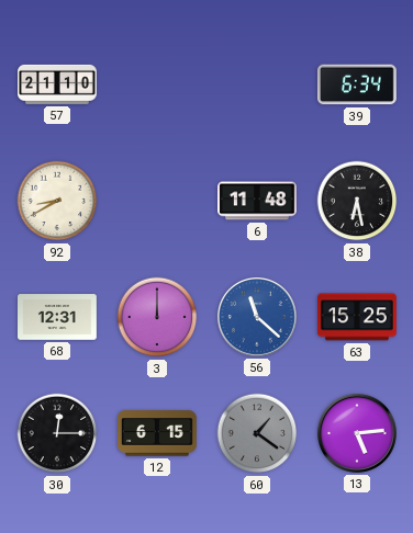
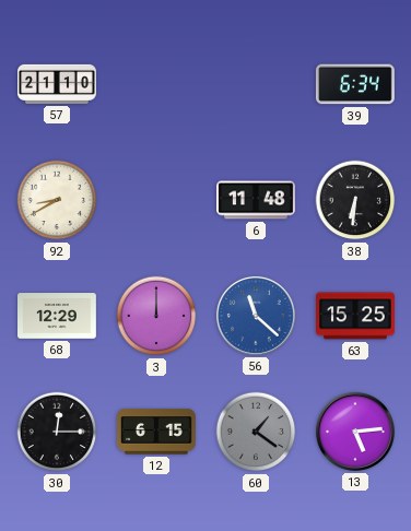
38: 6:28 -> 6:31 (355, 200)
68: 12:31 -> 12:29 (58, 316)
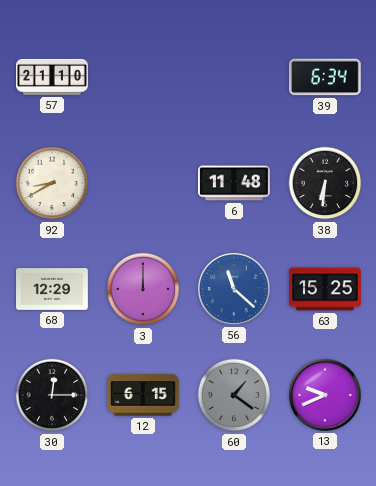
13: 5:14 -> 9:41 (325, 395)
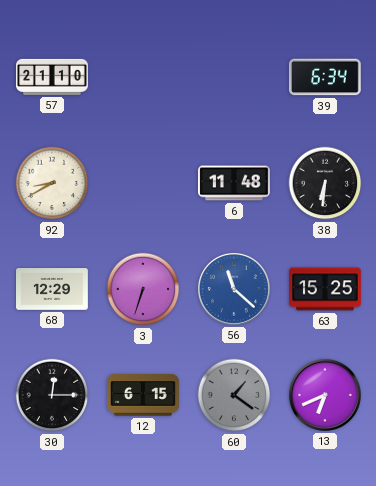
3: 12:00 -> 6:33 (143, 289)
13: 9:41 -> 6:41 (325, 395)
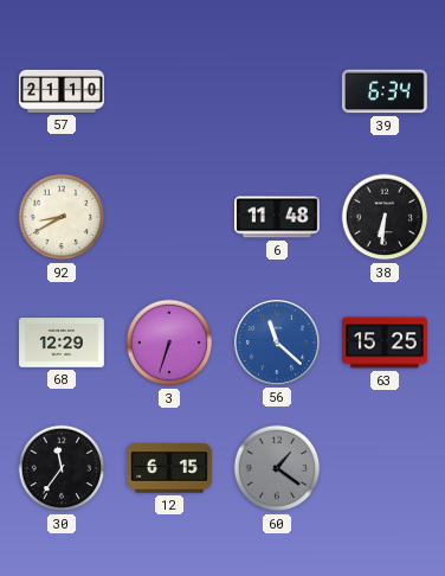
30: 12:15 -> 11:36 (62, 468)
13: 6:41 -> none (325, 395)
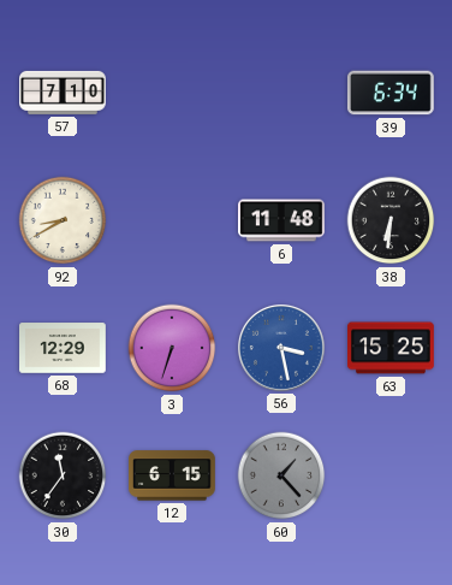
57: 21:10 -> 7:10 (64, 93)
56: 11:22 -> 3:28 (281, 348)
60: 1:21 -> 1:23 (281, 475)
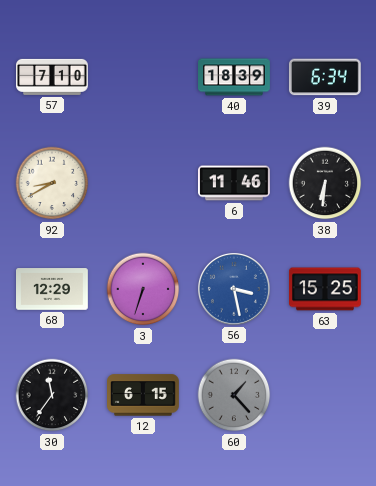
40: none -> 18:39 (234, 77)
6: 11:48 -> 11:46 (235, 183)
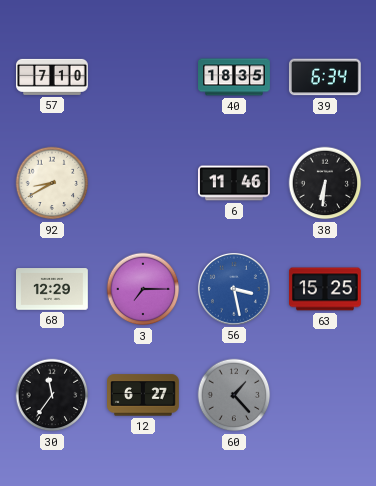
40: 18:39 -> 18:35 (234, 77)
3: 6:33 -> 7:15 (143, 289)
12: 6:15 -> 6:27 (144, 395)
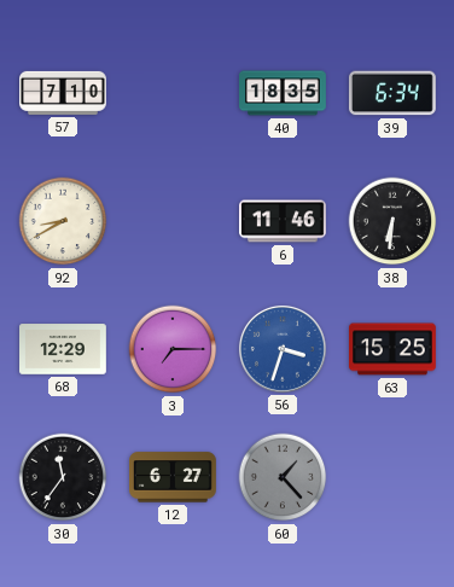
56: 3:28 -> 3:33 (283, 349)
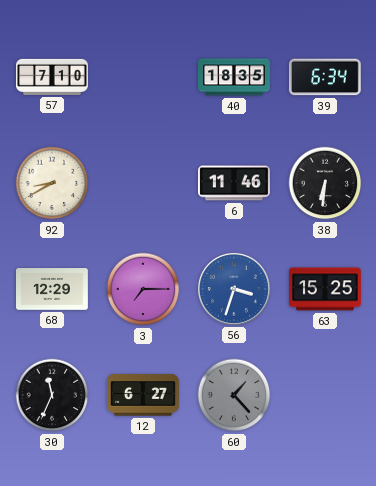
30: 11:36 -> 11:34 (52, 395)
